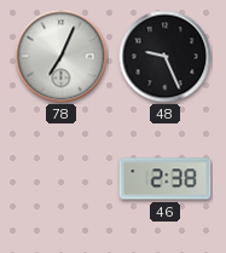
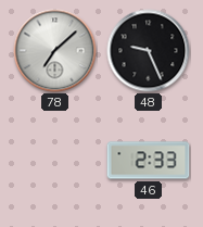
78: 7:04 -> 7:08 (55, 51)
46: 2:38 -> 2:33 (149, 161)
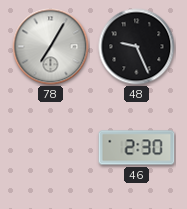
78: 7:08 -> 7:05 (51, 47)
46: 2:33 -> 2:30 (137, 148)
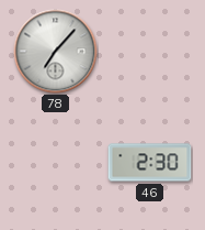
78: 7:05 -> 7:07 (56, 52)
48: 9:26 -> none (137, 47)
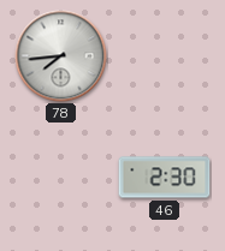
78: 7:07 -> 7:44 (61, 56)
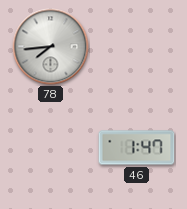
46: 2:30 -> 1:47 (137, 148)
